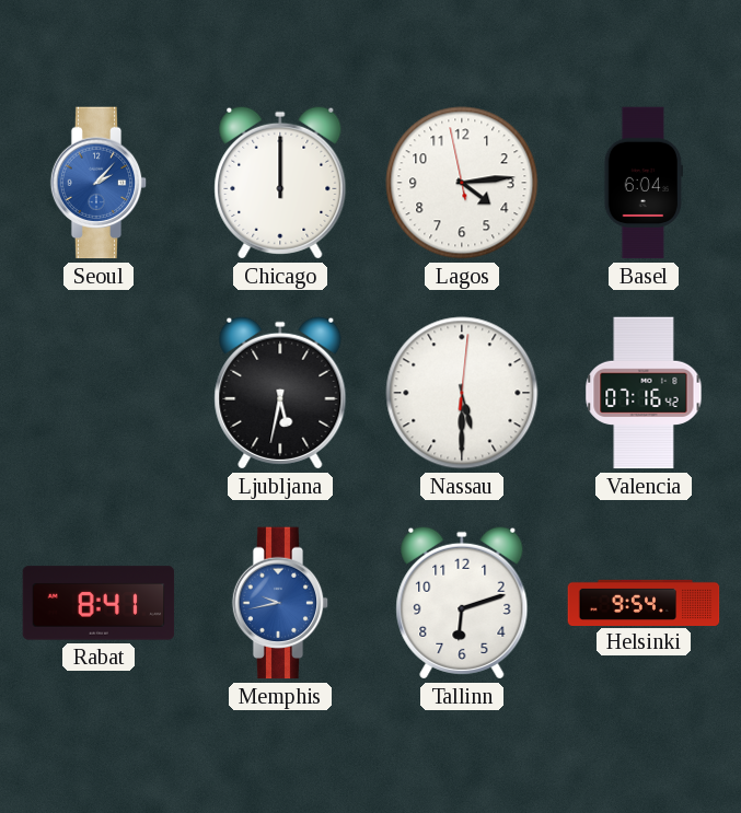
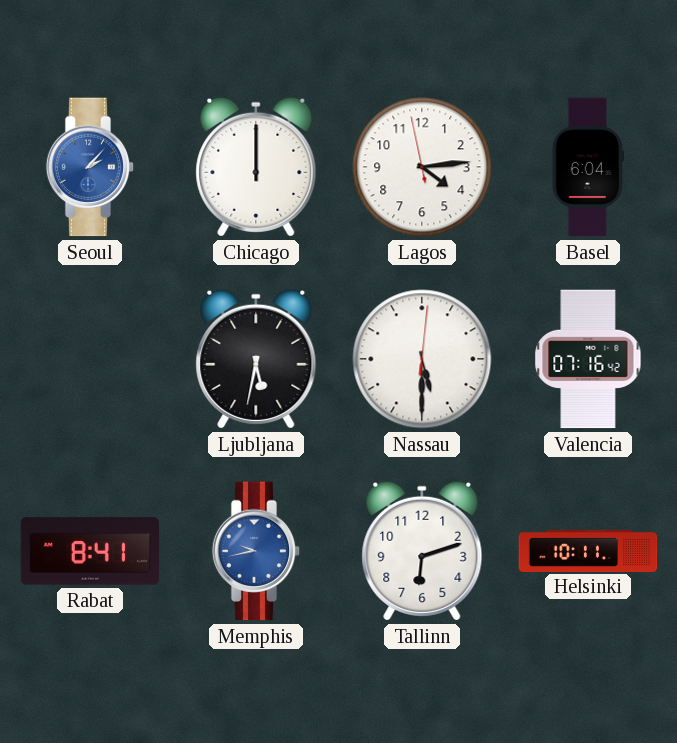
Helsinki: 9:54 -> 10:11 (588, 550)
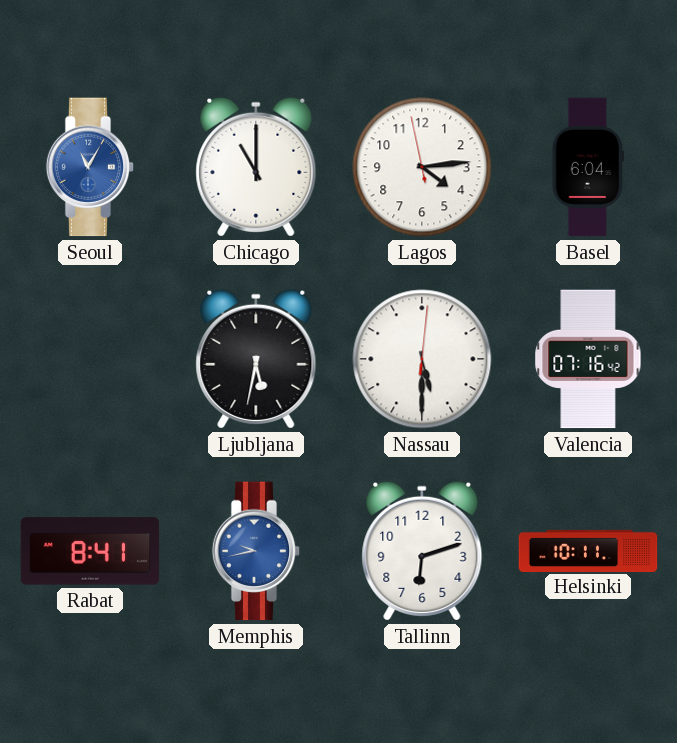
Seoul: 2:07 -> 11:05 (90, 167)
Chicago: 12:00 -> 11:00 (256, 167)
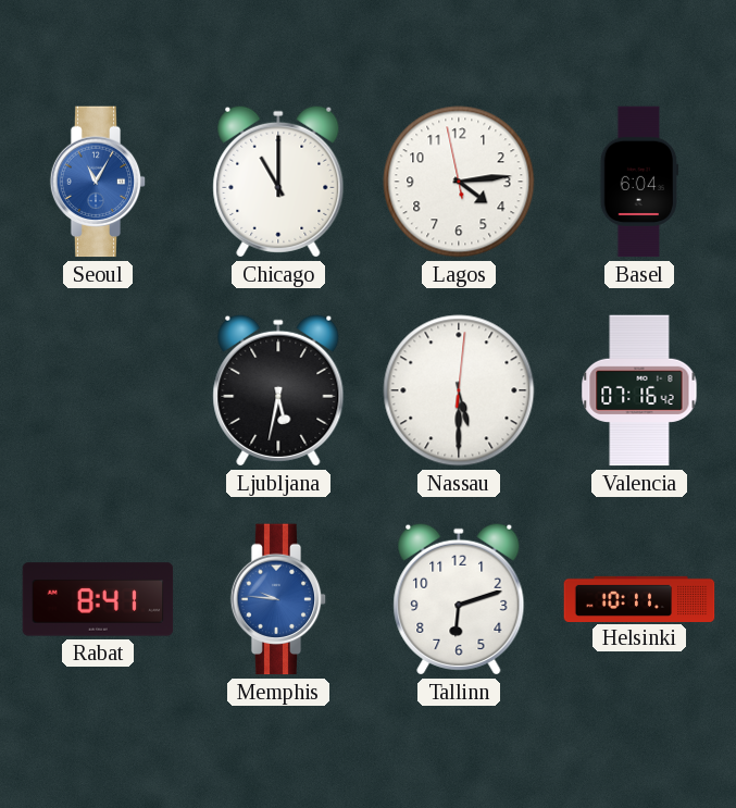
Memphis: 9:43 -> 9:46 (278, 599)
